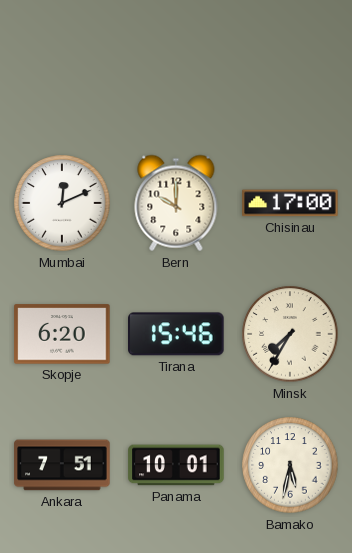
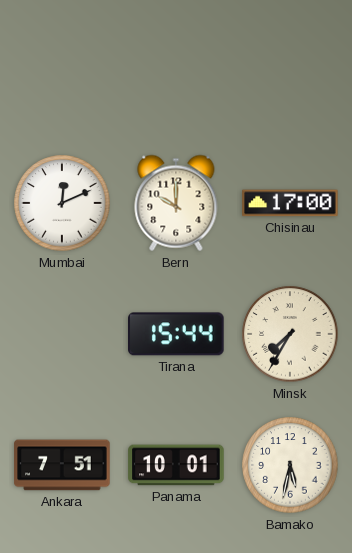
Skopje: 6:20 -> none (62, 334)
Tirana: 15:46 -> 15:44 (176, 334)
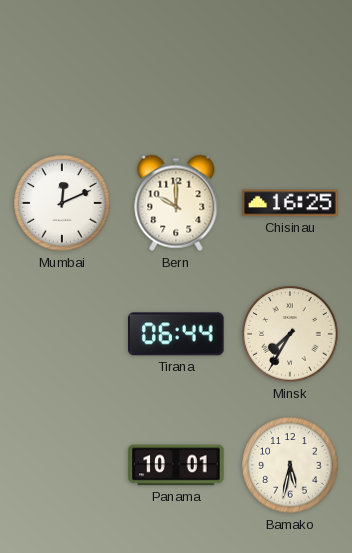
Chisinau: 17:00 -> 16:25 (290, 203)
Tirana: 15:44 -> 06:44 (176, 334)
Ankara: 7:51 -> none (62, 465)
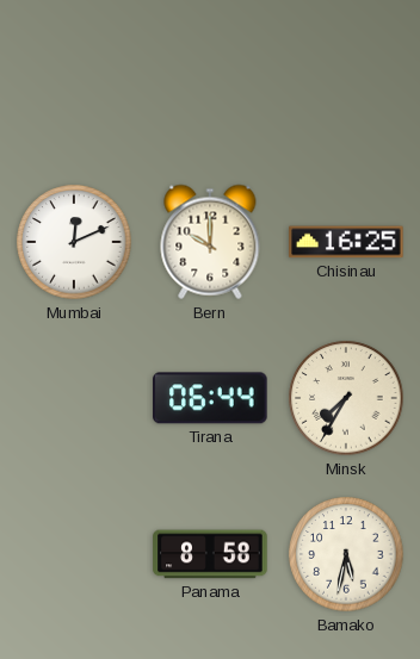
Panama: 10:01 -> 8:58 (210, 554)
